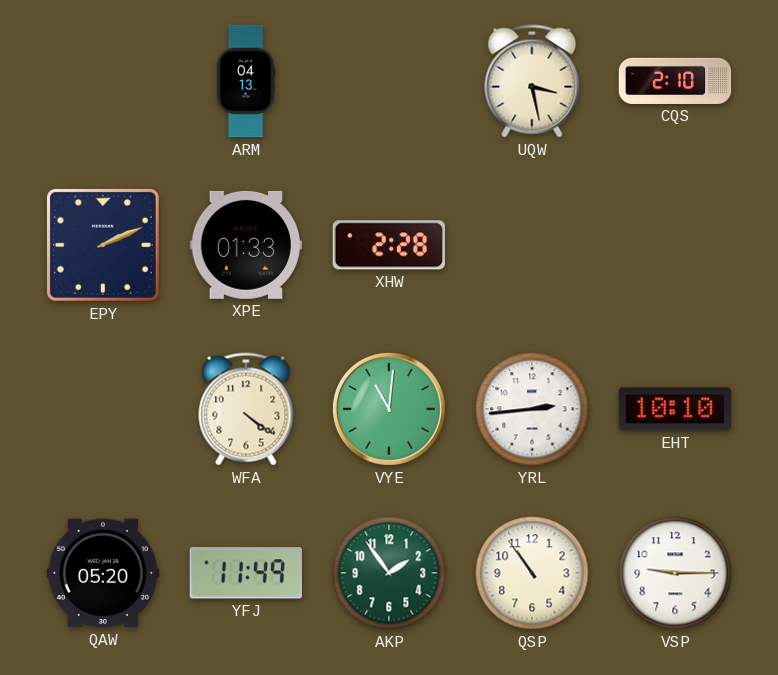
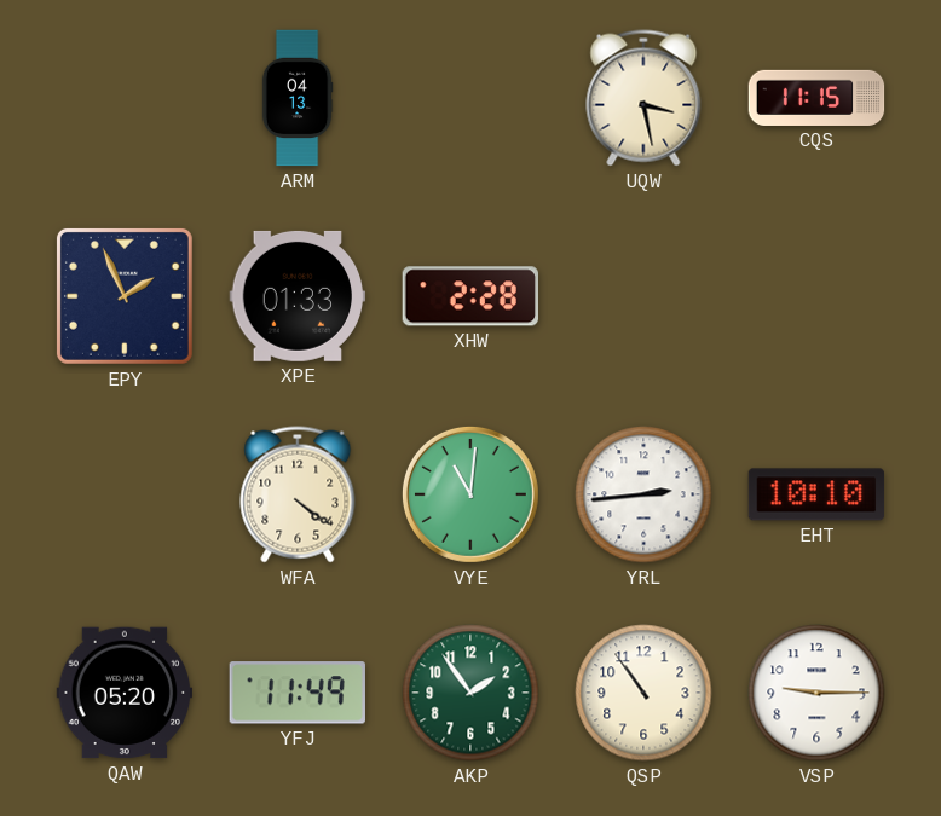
CQS: 2:10 -> 11:15 (816, 98)
EPY: 2:11 -> 1:56 (125, 296)
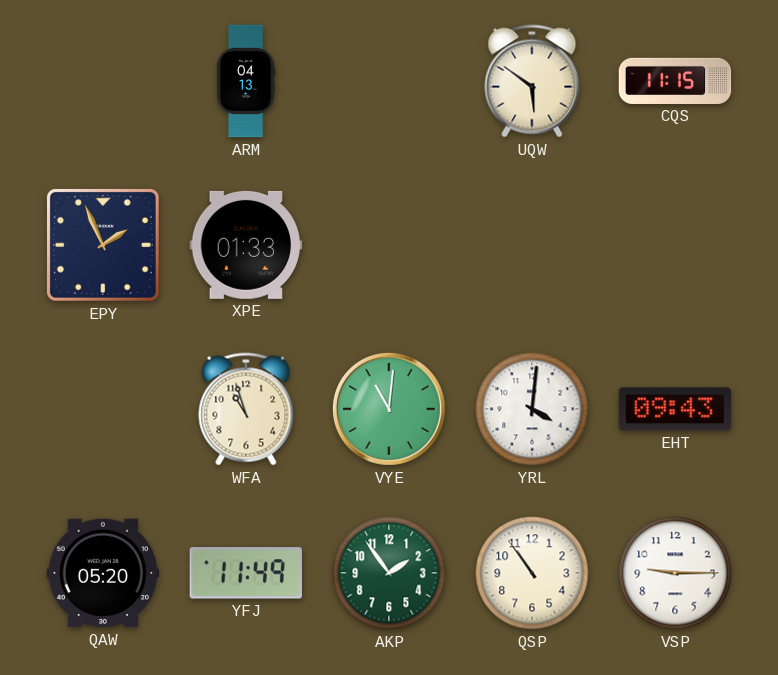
UQW: 3:28 -> 5:51 (532, 81)
XHW: 2:28 -> none (469, 296)
WFA: 4:21 -> 10:57 (246, 409)
YRL: 2:44 -> 4:01 (532, 409)
EHT: 10:10 -> 09:43 (675, 409)
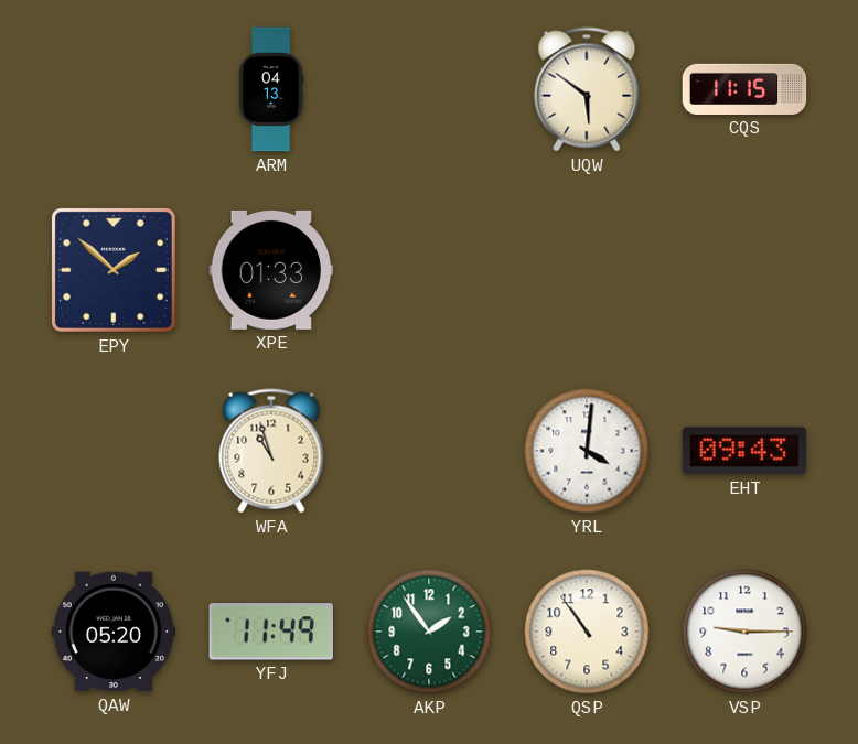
EPY: 1:56 -> 1:52 (114, 270)
VYE: 11:01 -> none (389, 409)
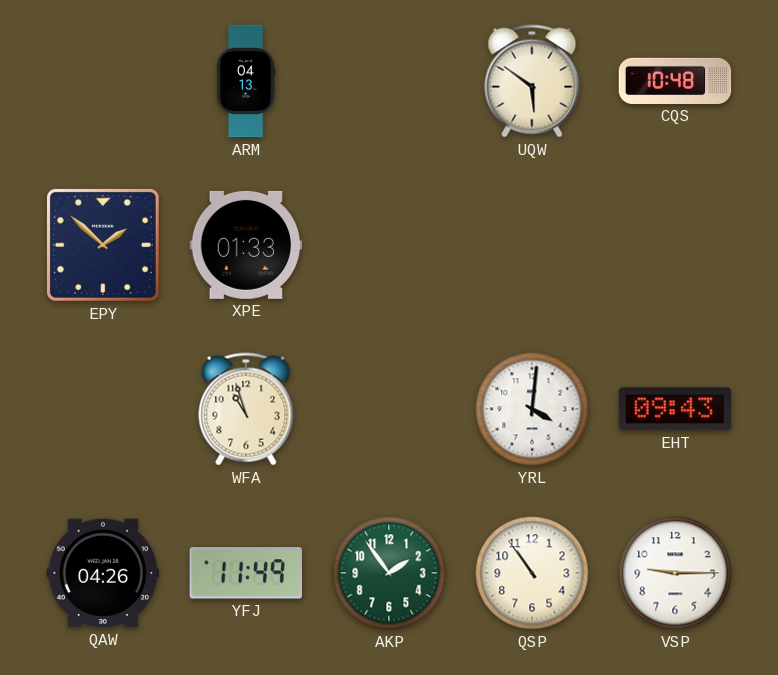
CQS: 11:15 -> 10:48 (675, 81)
QAW: 05:20 -> 04:26 (103, 573)
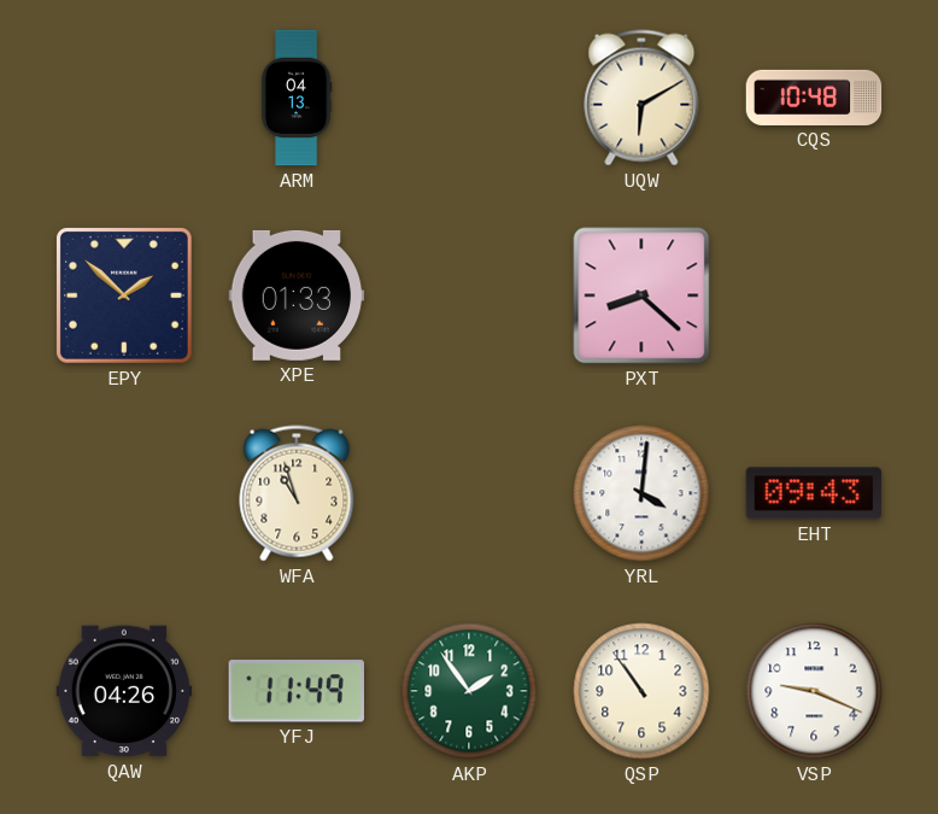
UQW: 5:51 -> 6:10 (641, 98)
PXT: none -> 8:22 (641, 295)
VSP: 9:15 -> 9:19 (814, 691)
